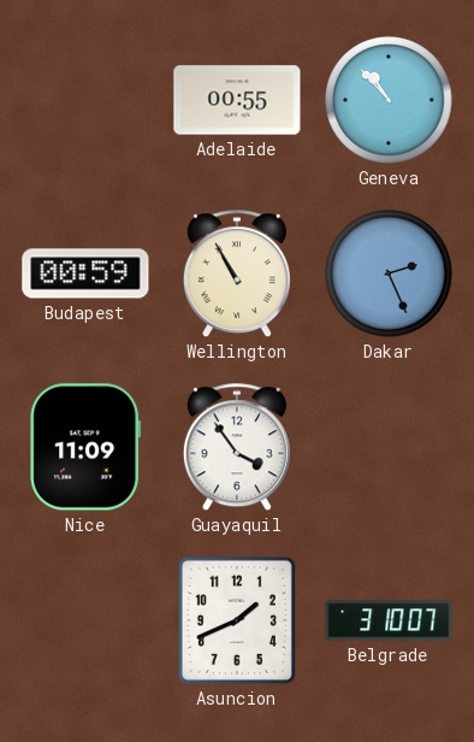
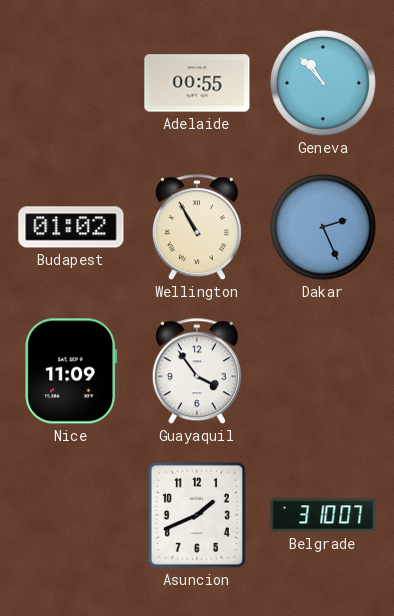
Budapest: 00:59 -> 01:02 (71, 227)
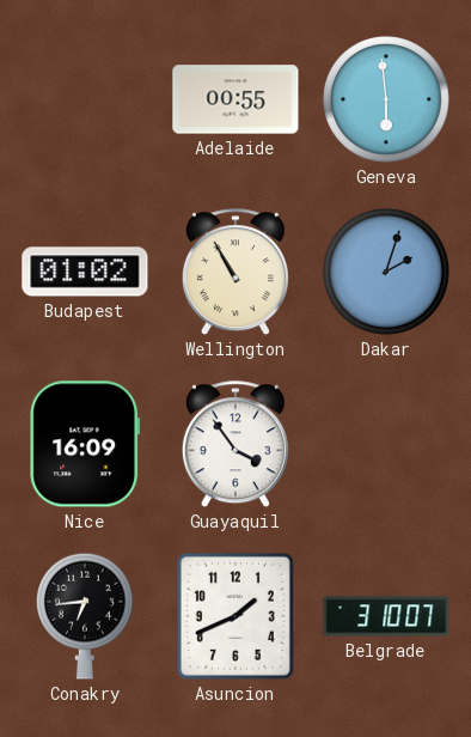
Geneva: 10:53 -> 5:59 (386, 99)
Dakar: 2:26 -> 2:03 (386, 272)
Nice: 11:09 -> 16:09 (85, 444)
Conakry: none -> 6:44 (86, 616)
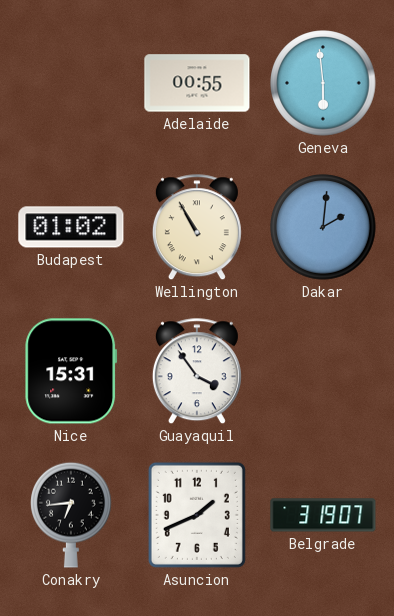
Dakar: 2:03 -> 2:01 (323, 227)
Nice: 16:09 -> 15:31 (71, 371)
Belgrade: 3:10 -> 3:19 (323, 515)
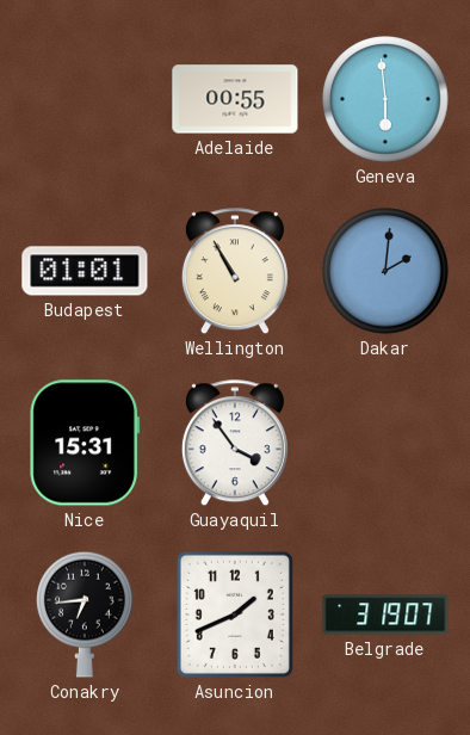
Budapest: 01:02 -> 01:01 (85, 271)
